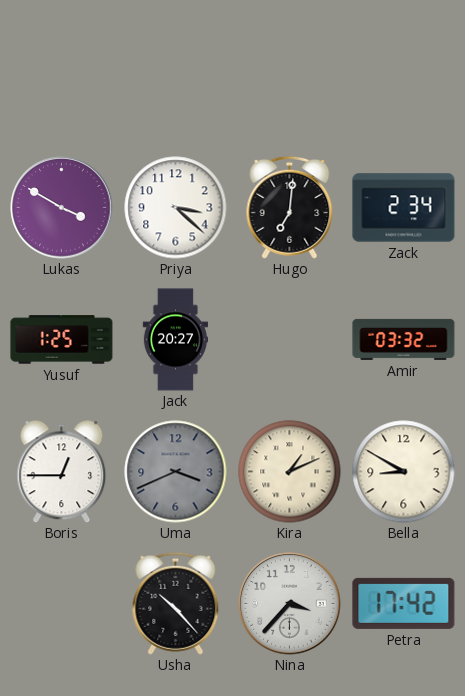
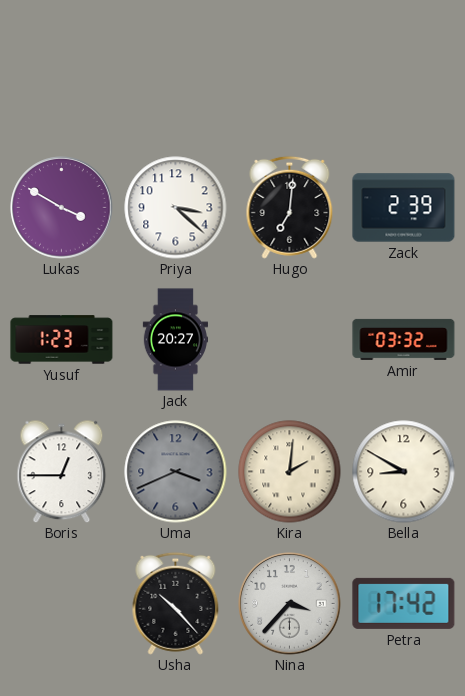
Zack: 2:34 -> 2:39 (404, 208)
Yusuf: 1:25 -> 1:23 (62, 340)
Kira: 1:11 -> 2:01 (290, 472)
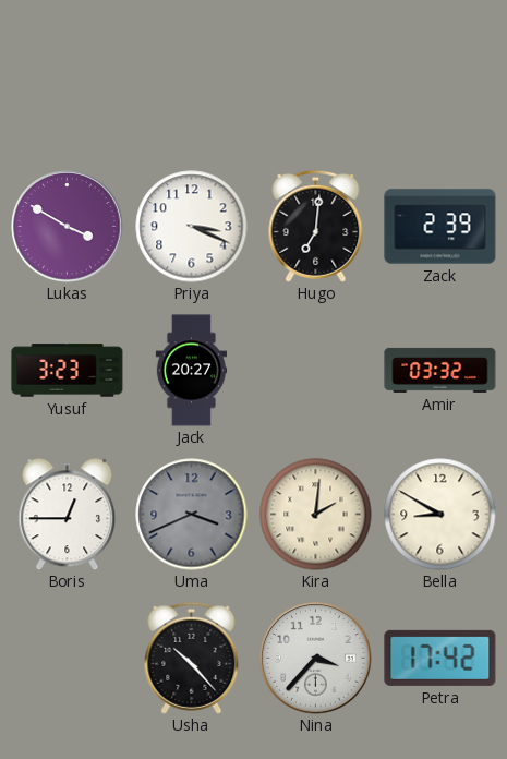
Priya: 3:22 -> 3:19 (192, 227)
Yusuf: 1:23 -> 3:23 (68, 371)
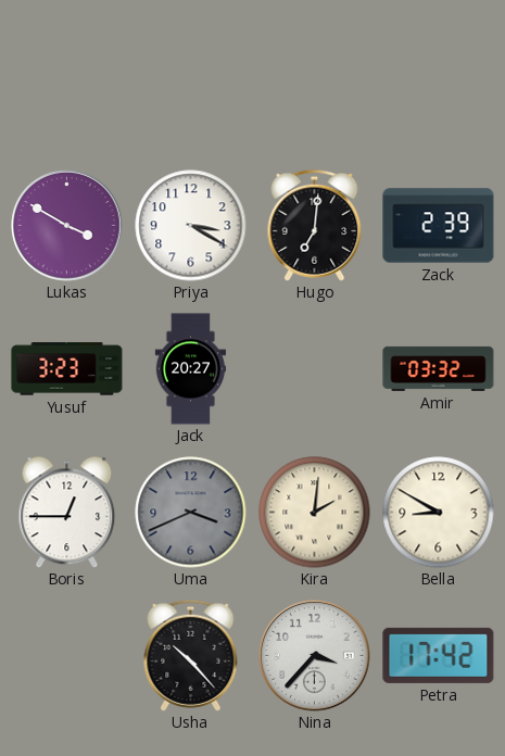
Priya: 3:19 -> 3:20 (191, 226)
